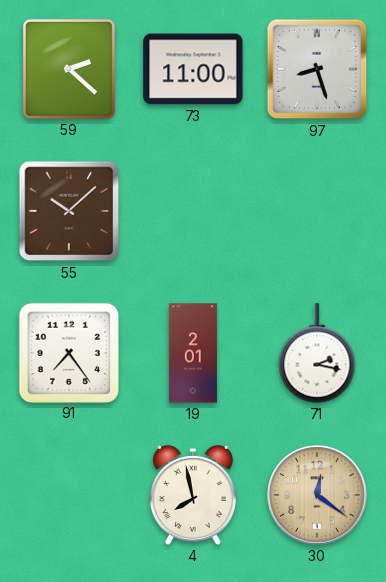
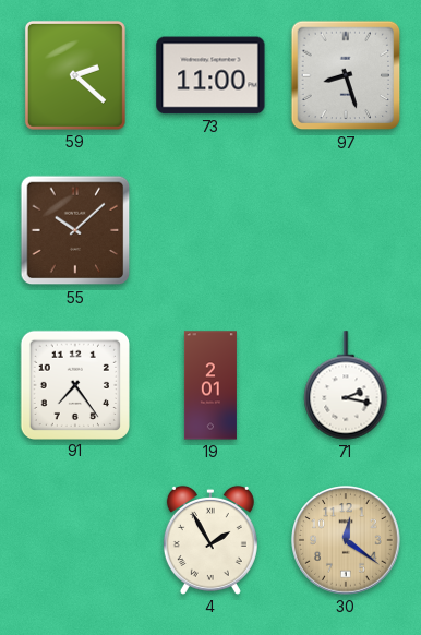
4: 7:58 -> 1:55 (211, 540)
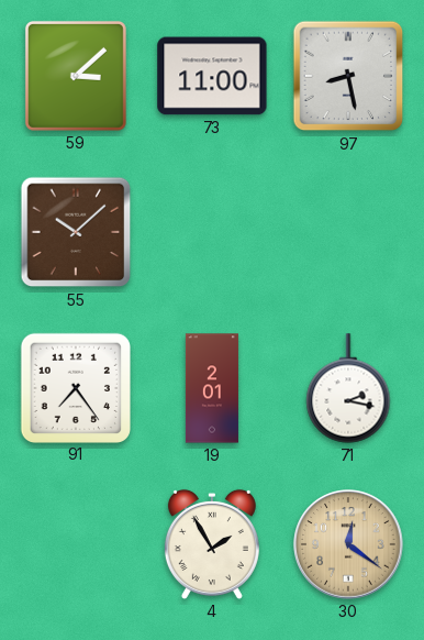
59: 2:22 -> 3:08 (76, 76)
97: 8:27 -> 8:28 (348, 76)
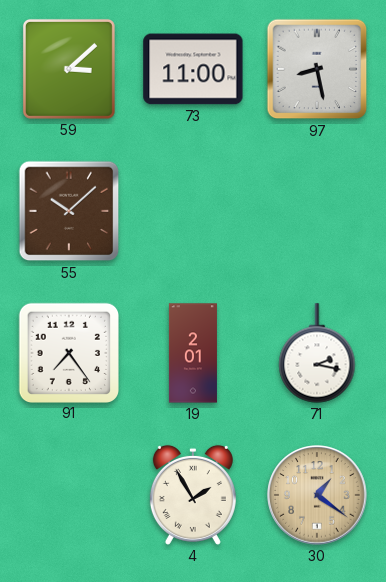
30: 12:21 -> 1:21 (317, 495)
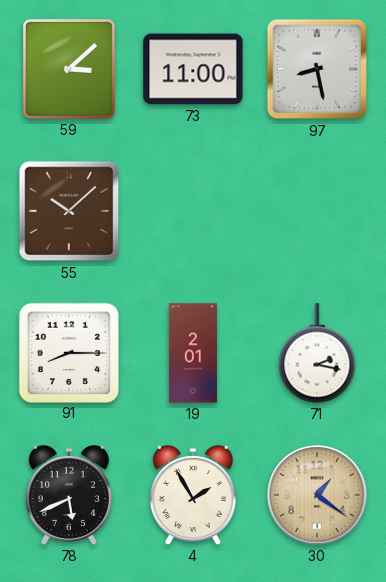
91: 7:24 -> 8:15 (68, 352)
78: none -> 5:41 (69, 495)
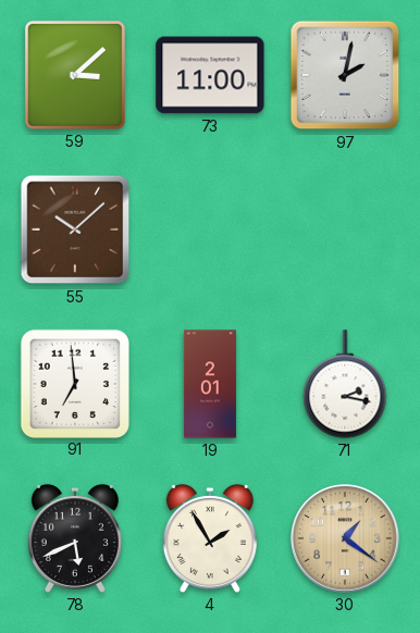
97: 8:28 -> 2:02 (345, 75)
91: 8:15 -> 6:59 (74, 383)
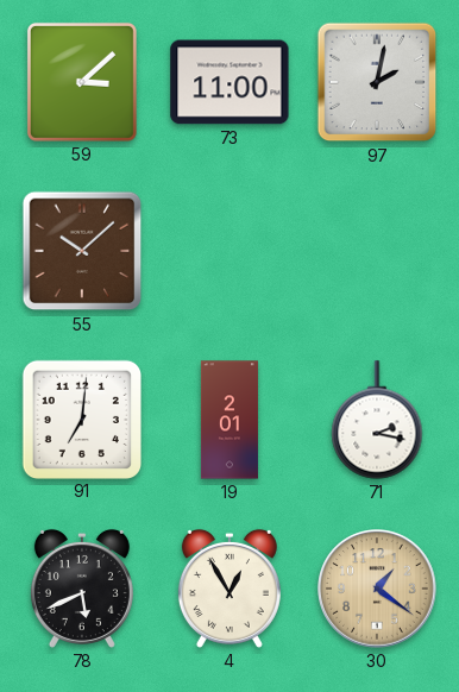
91: 6:59 -> 7:01 (81, 419)
4: 1:55 -> 12:55 (229, 589)
